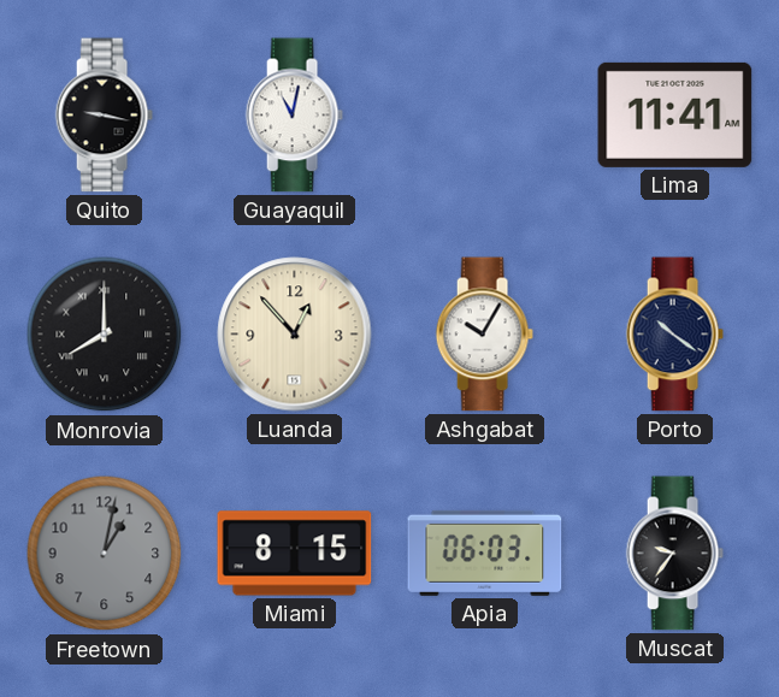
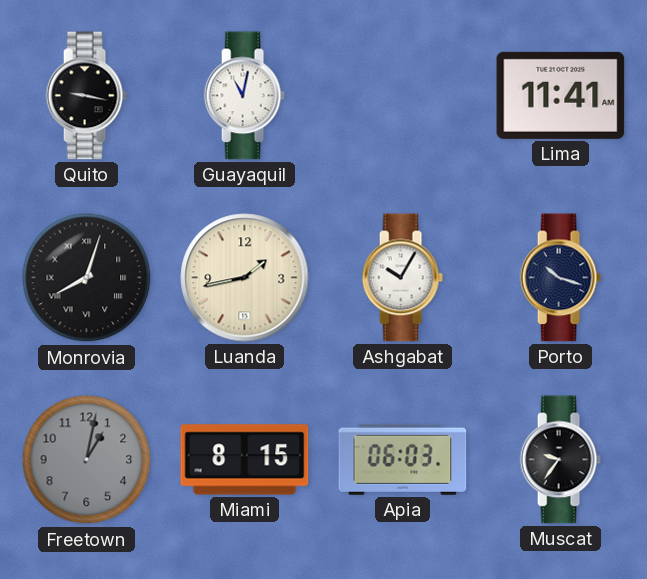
Monrovia: 8:00 -> 8:03 (87, 278)
Luanda: 12:53 -> 1:43 (245, 278)
Porto: 10:21 -> 10:18 (560, 278)
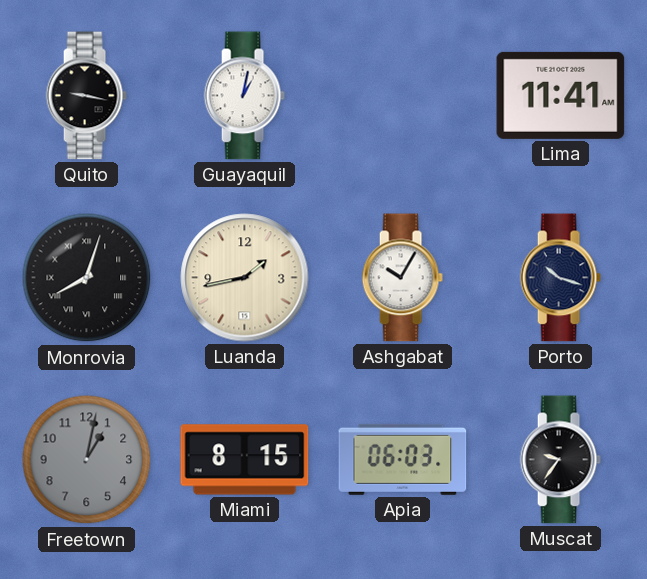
Guayaquil: 11:02 -> 1:02 (244, 96)
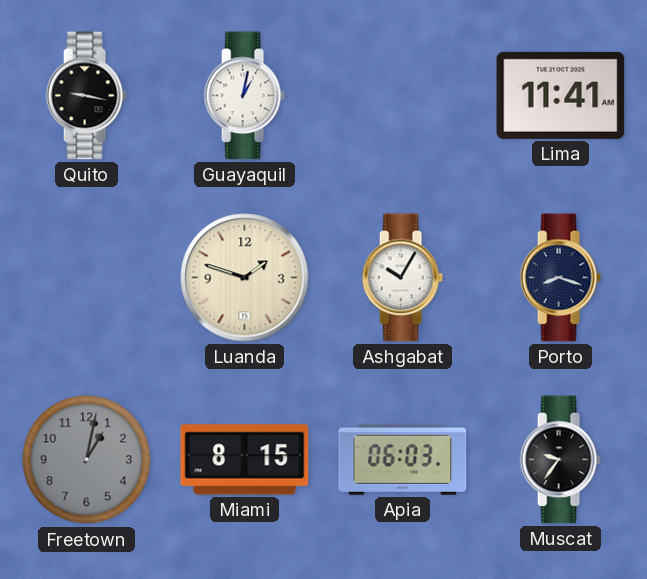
Monrovia: 8:03 -> none (87, 278)
Luanda: 1:43 -> 1:48 (245, 278)
Porto: 10:18 -> 8:18 (560, 278)
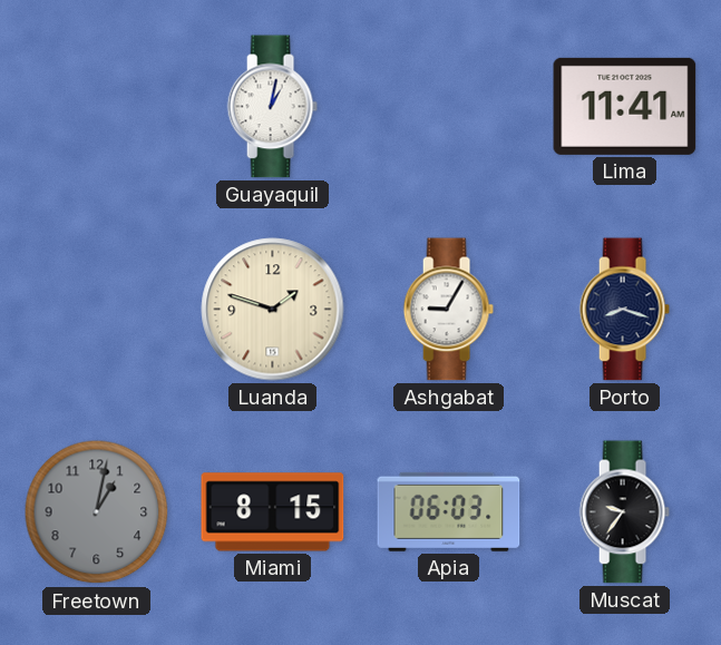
Quito: 9:17 -> none (86, 96)
Ashgabat: 10:05 -> 9:05 (448, 310)
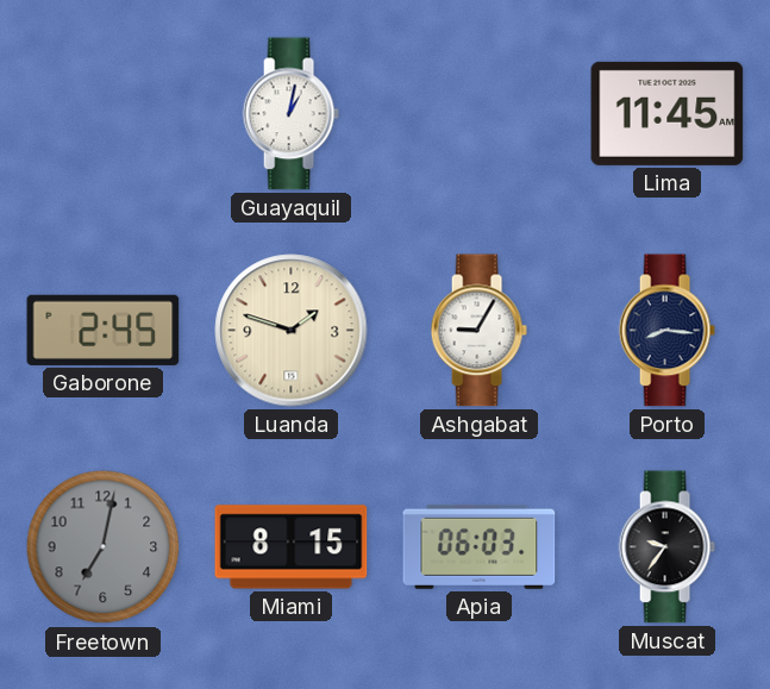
Lima: 11:41 -> 11:45 (668, 113)
Gaborone: none -> 2:45 (104, 330)
Porto: 8:18 -> 8:16 (666, 331)
Freetown: 1:02 -> 7:02 (104, 547)
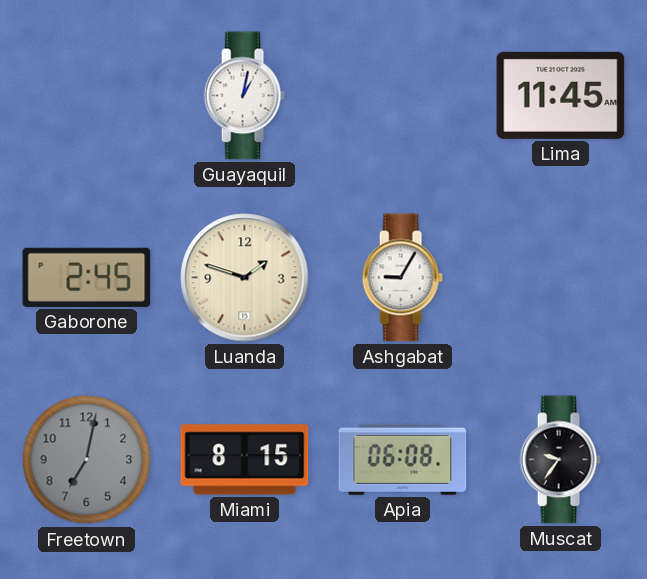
Porto: 8:16 -> none (666, 331)
Apia: 06:03 -> 06:08 (403, 459)
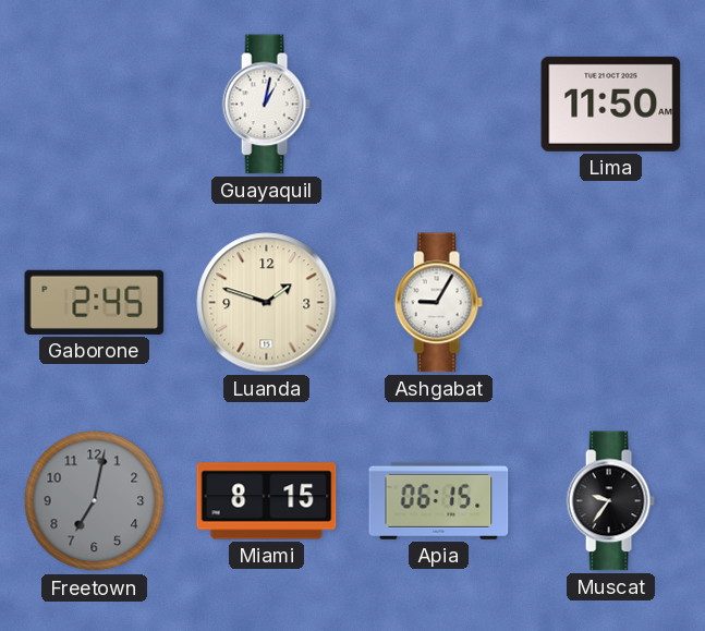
Lima: 11:45 -> 11:50 (611, 104)
Apia: 06:08 -> 06:15 (439, 500)
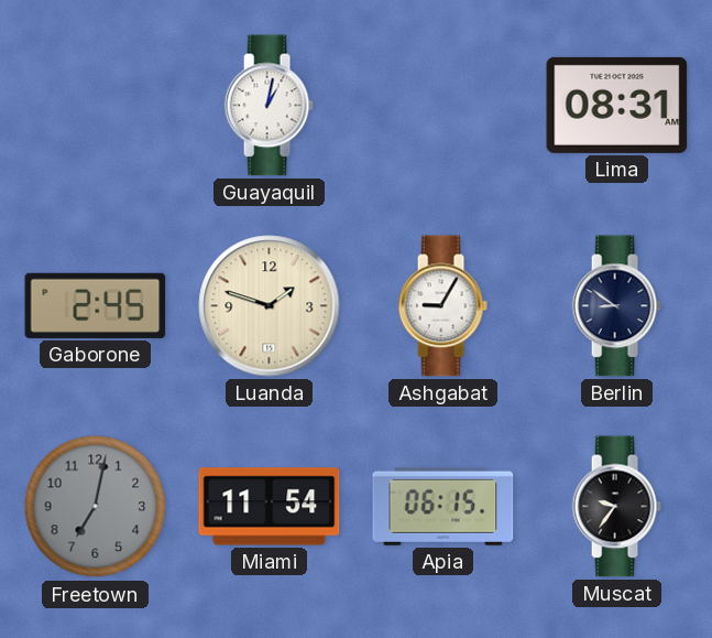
Lima: 11:50 -> 08:31 (617, 105)
Berlin: none -> 8:51 (616, 306)
Miami: 8:15 -> 11:54 (270, 507)
